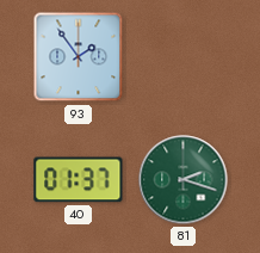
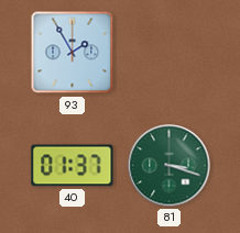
93: 1:54 -> 1:55 (73, 53)
81: 2:18 -> 3:18 (170, 166)
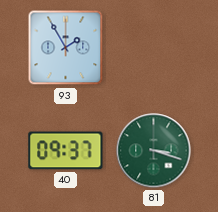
40: 01:37 -> 09:37 (66, 151)
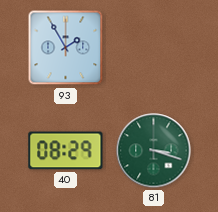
40: 09:37 -> 08:29 (66, 151)
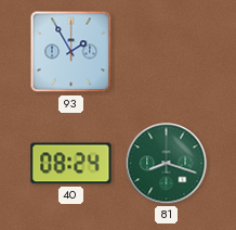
40: 08:29 -> 08:24 (71, 164)
81: 3:18 -> 8:18 (167, 164)
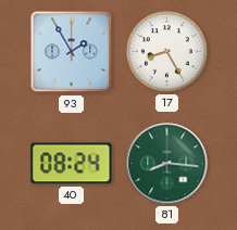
17: none -> 8:25 (167, 52)
81: 8:18 -> 8:16 (167, 164)
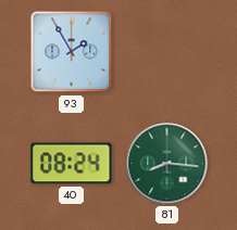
17: 8:25 -> none (167, 52)
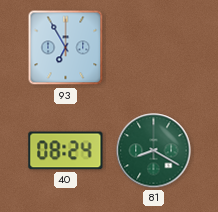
93: 1:55 -> 6:55 (66, 48)
81: 8:16 -> 8:20 (154, 151)
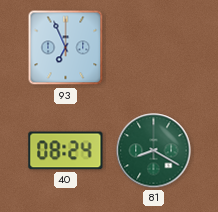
93: 6:55 -> 6:56 (66, 48)
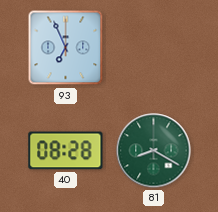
40: 08:24 -> 08:28 (66, 151)
